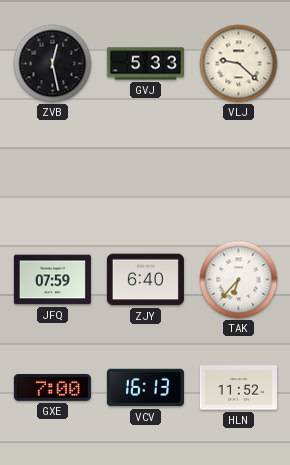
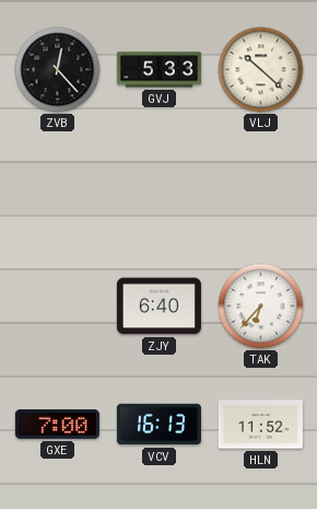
ZVB: 12:28 -> 12:23 (58, 70)
VLJ: 9:22 -> 10:22 (261, 70)
JFQ: 07:59 -> none (52, 280)
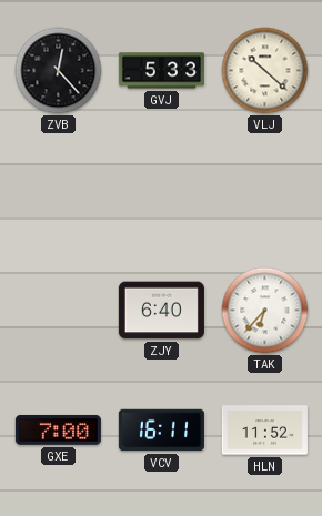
VCV: 16:13 -> 16:11 (161, 431)
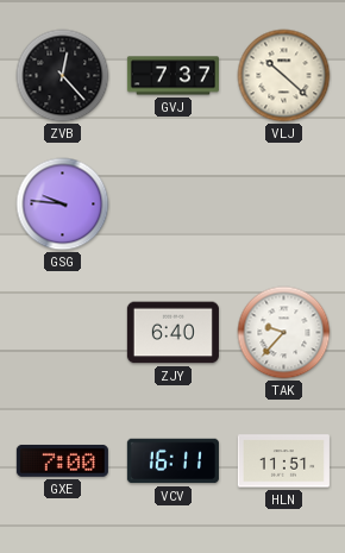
GVJ: 5:33 -> 7:37 (172, 76)
GSG: none -> 9:46 (63, 205)
TAK: 6:37 -> 9:37 (284, 333)
HLN: 11:52 -> 11:51 (283, 461)
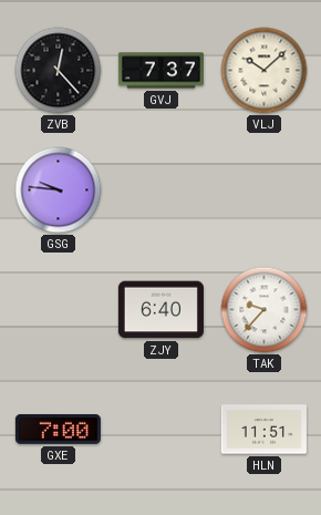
VLJ: 10:22 -> 10:08 (265, 71)
VCV: 16:11 -> none (172, 461)
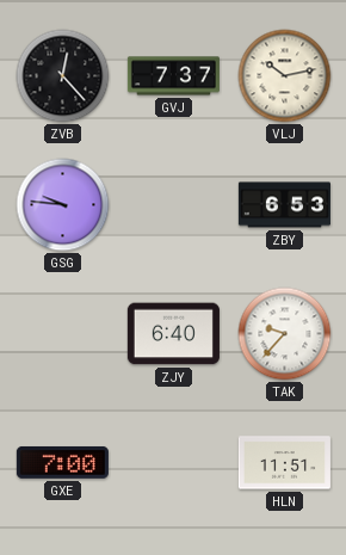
VLJ: 10:08 -> 10:13 (285, 76)
ZBY: none -> 6:53 (284, 205)
